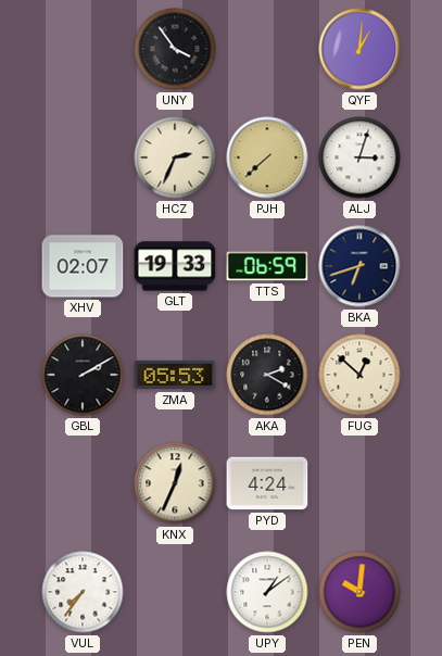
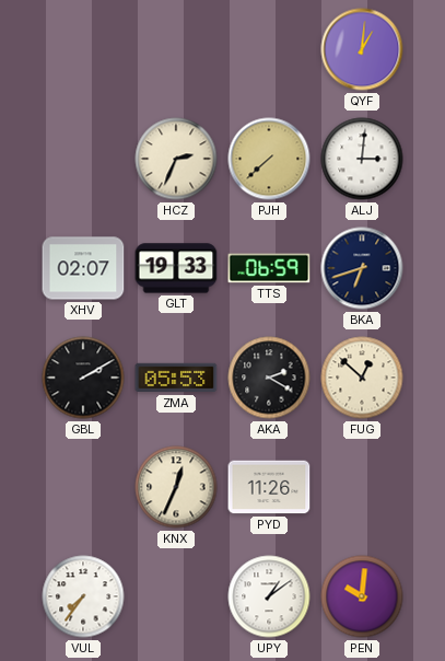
UNY: 3:54 -> none (175, 49)
ALJ: 3:03 -> 3:01 (362, 159)
PYD: 4:24 -> 11:26 (269, 487)
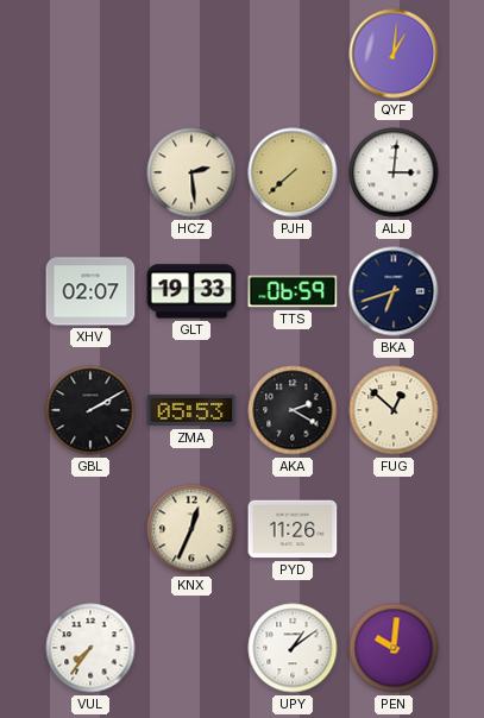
HCZ: 2:34 -> 2:29 (191, 172)
